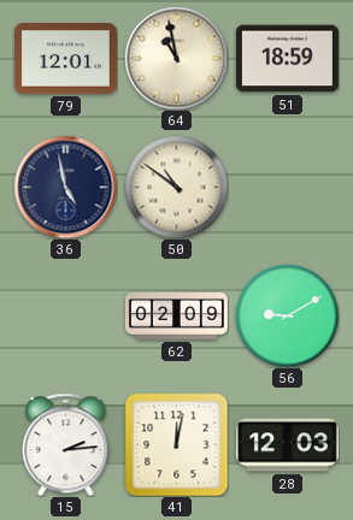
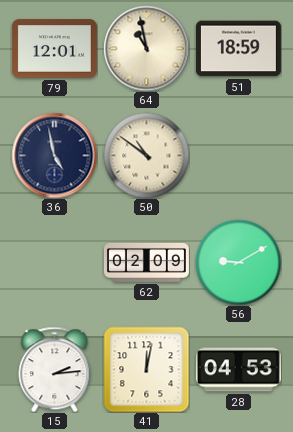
28: 12:03 -> 04:53 (238, 370)
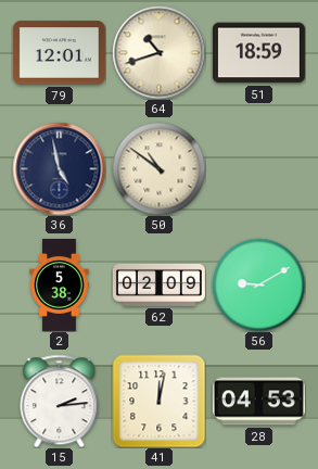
64: 10:58 -> 10:42 (158, 52)
2: none -> 5:38 (60, 284)
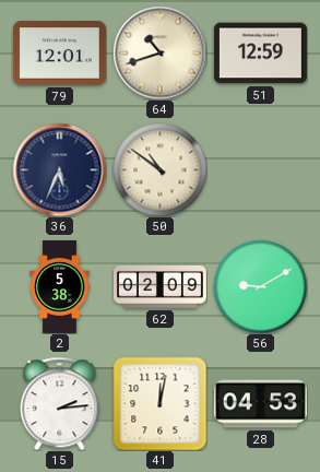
51: 18:59 -> 12:59 (260, 54)
36: 4:58 -> 5:34 (59, 169)
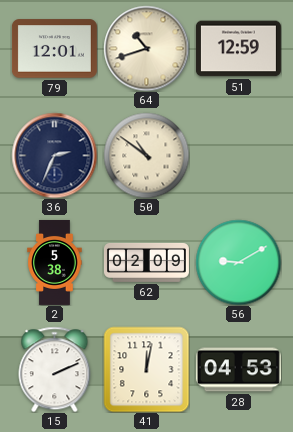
36: 5:34 -> 2:34 (54, 155)
15: 2:14 -> 2:11 (55, 369)
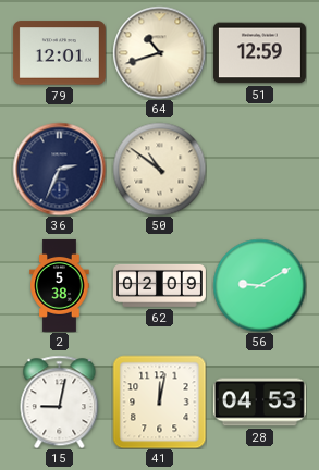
15: 2:11 -> 9:02 (60, 401)
